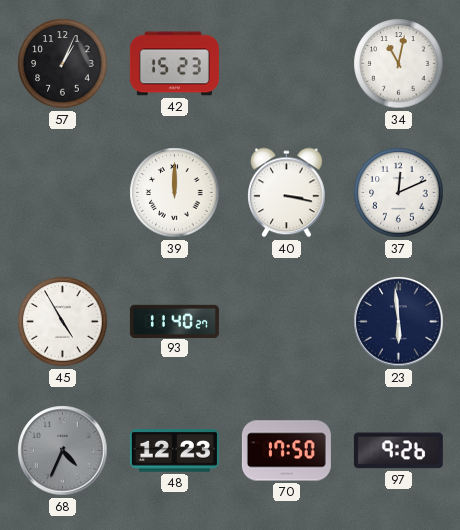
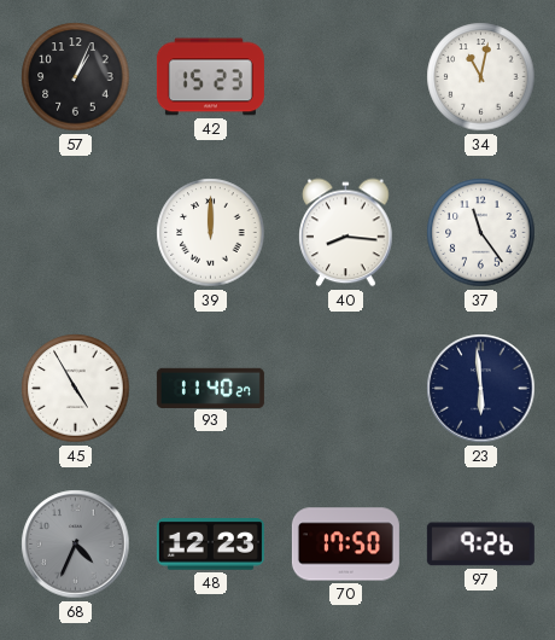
40: 3:17 -> 8:16 (346, 233)
37: 12:11 -> 11:24 (481, 233)
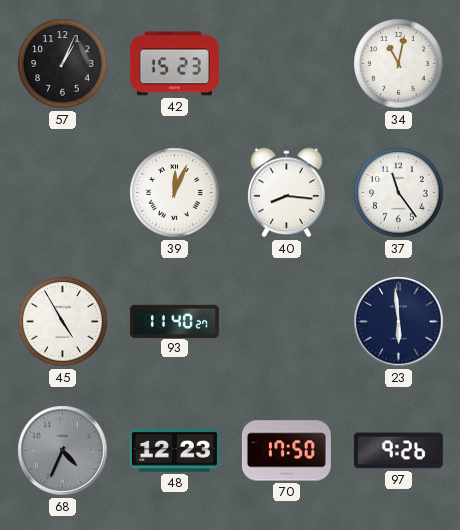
39: 12:00 -> 12:04 (175, 193)
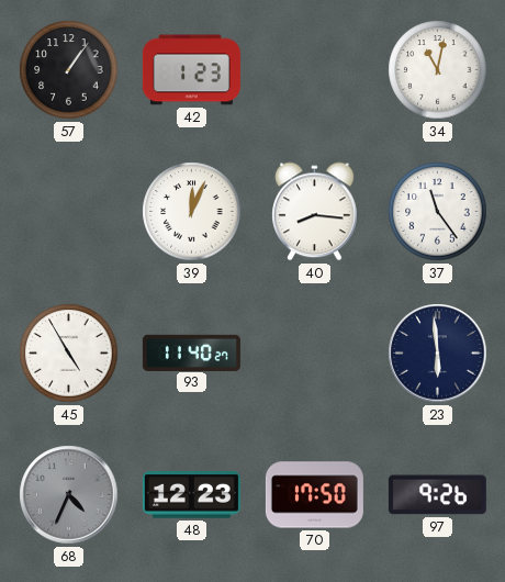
57: 1:04 -> 1:06 (69, 70)
42: 15:23 -> 1:23 (191, 70)
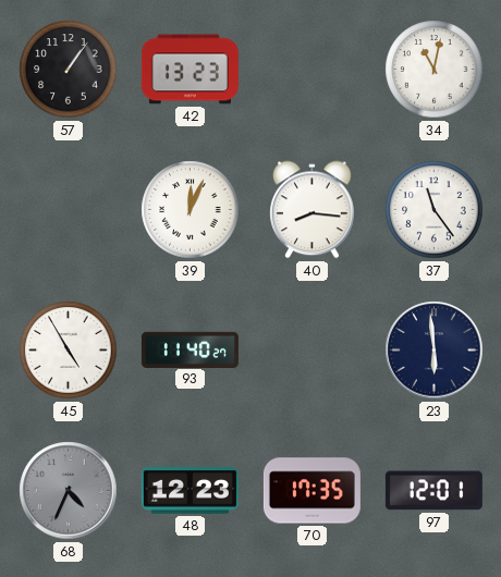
42: 1:23 -> 13:23 (190, 70)
70: 17:50 -> 17:35 (311, 491)
97: 9:26 -> 12:01 (433, 491)
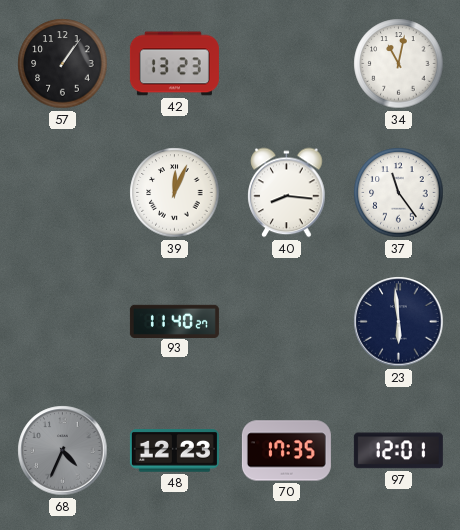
45: 4:55 -> none (69, 351)
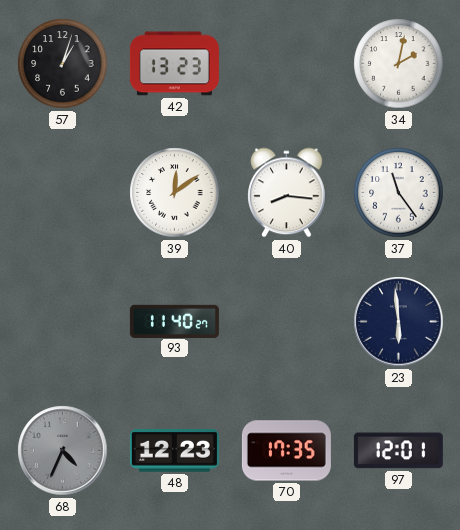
57: 1:06 -> 1:03 (63, 64)
34: 11:02 -> 2:02 (399, 64)
39: 12:04 -> 12:09 (175, 193)
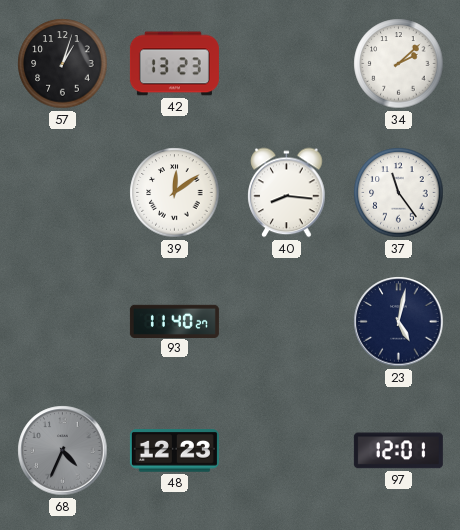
34: 2:02 -> 2:08 (399, 64)
23: 5:59 -> 5:02 (399, 322)
70: 17:35 -> none (286, 451)
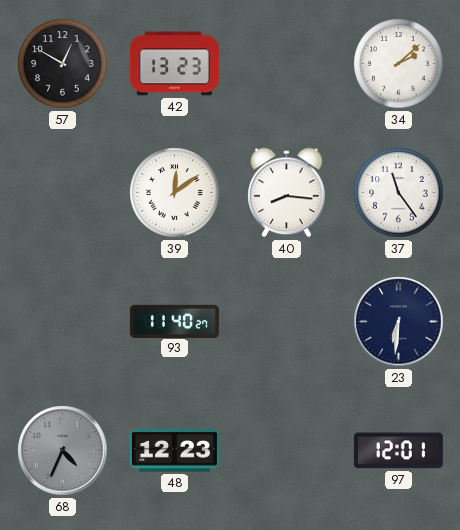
57: 1:03 -> 12:50 (63, 64)
23: 5:02 -> 6:31 (399, 322)
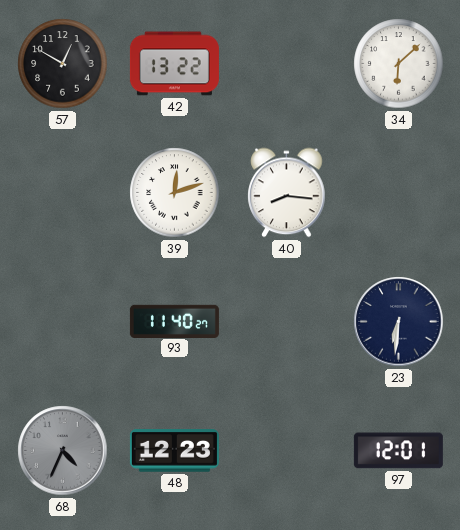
42: 13:23 -> 13:22 (174, 64)
34: 2:08 -> 6:08 (399, 64)
39: 12:09 -> 12:12 (175, 193)
37: 11:24 -> none (399, 193)
